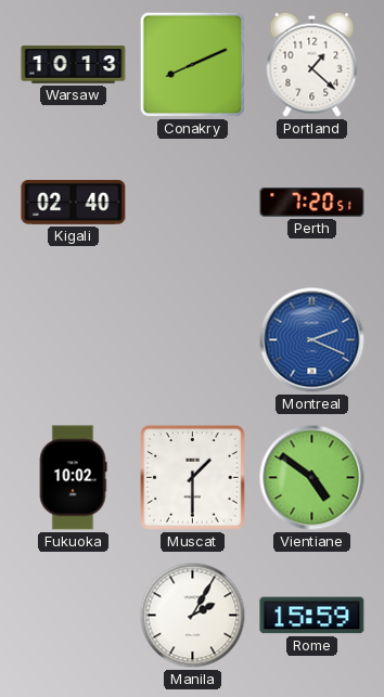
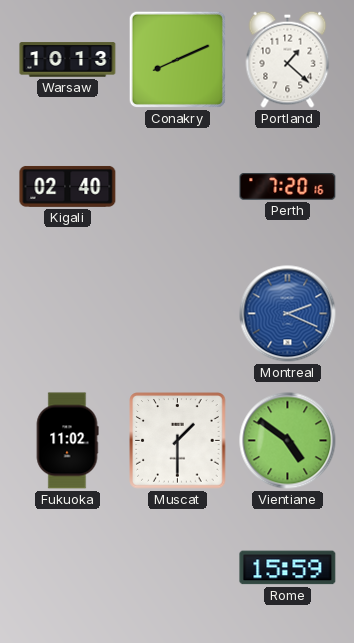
Perth: 7:20:51 -> 7:20:16 (288, 187)
Fukuoka: 10:02 -> 11:02 (67, 441)
Manila: 2:05 -> none (193, 616)
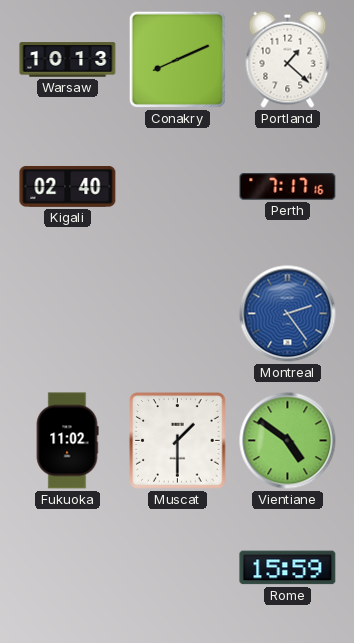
Perth: 7:20 -> 7:17 (288, 187)
Montreal: 2:19 -> 2:24 (288, 314)
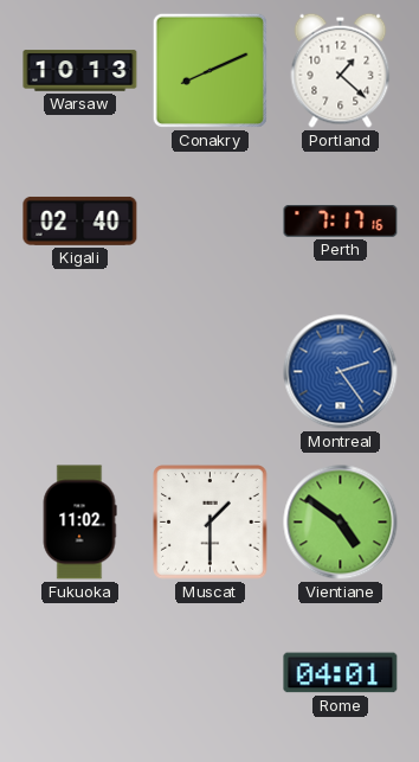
Rome: 15:59 -> 04:01 (341, 673)
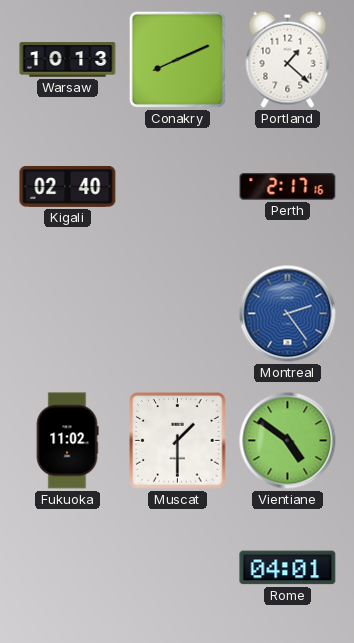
Perth: 7:17 -> 2:17 (288, 187)
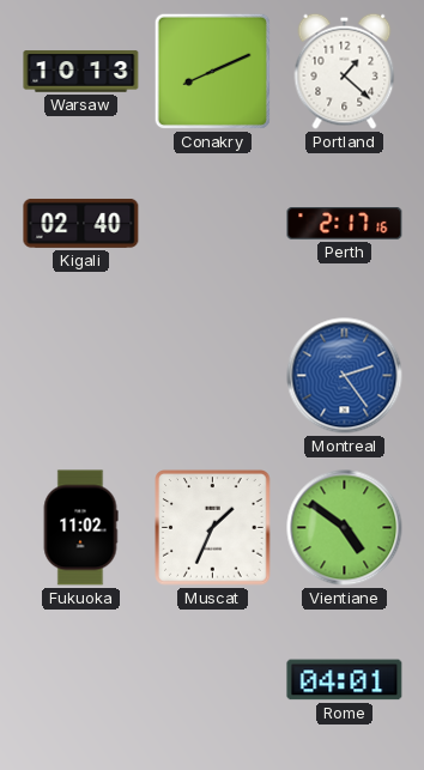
Muscat: 1:30 -> 1:34 (213, 528)
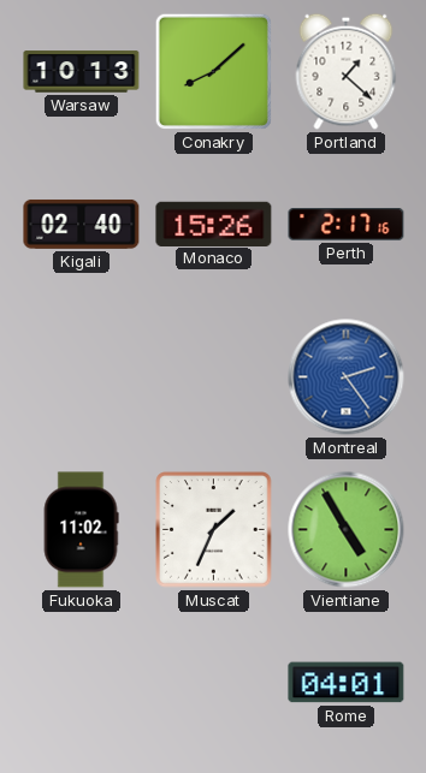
Conakry: 8:11 -> 8:08 (213, 71)
Monaco: none -> 15:26 (214, 224)
Vientiane: 4:51 -> 4:55 (347, 530)
